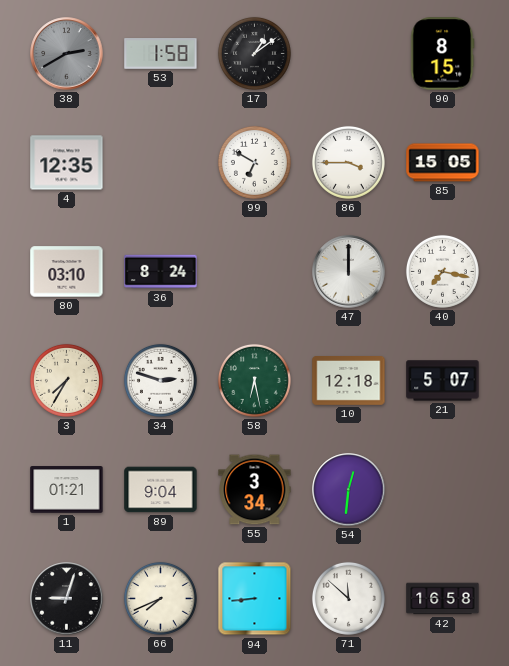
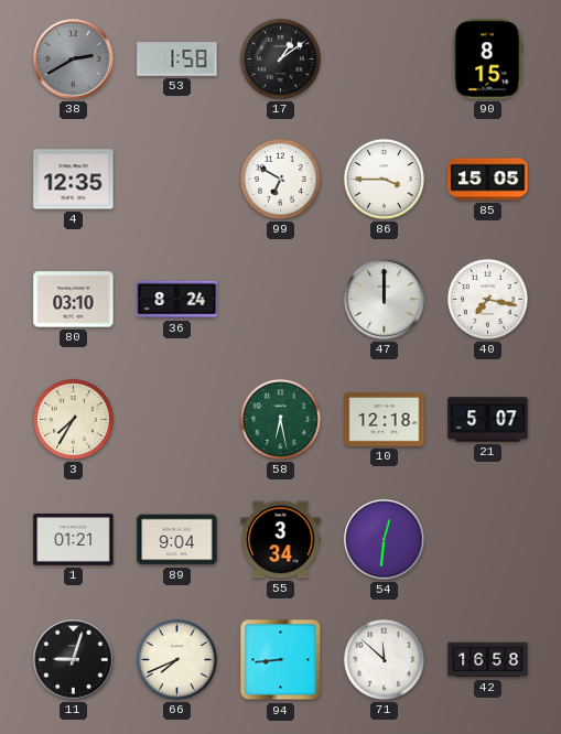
34: 2:48 -> none (160, 380)
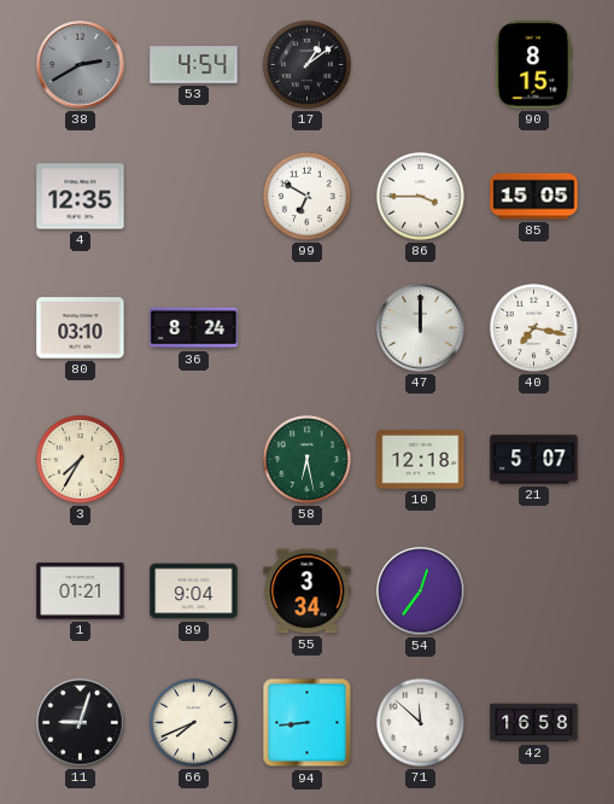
53: 1:58 -> 4:54 (194, 65)
54: 12:31 -> 12:36 (421, 592)
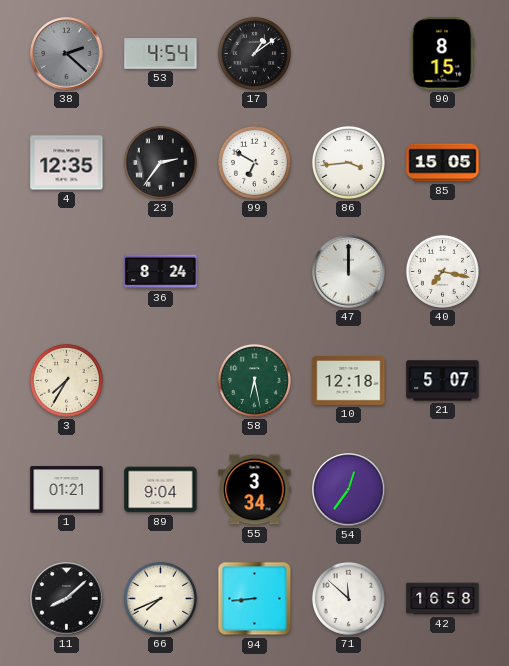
38: 2:40 -> 2:22 (67, 54)
23: none -> 2:36 (160, 162)
86: 3:45 -> 3:44 (348, 162)
80: 03:10 -> none (81, 328)
11: 9:03 -> 8:08 (67, 599)
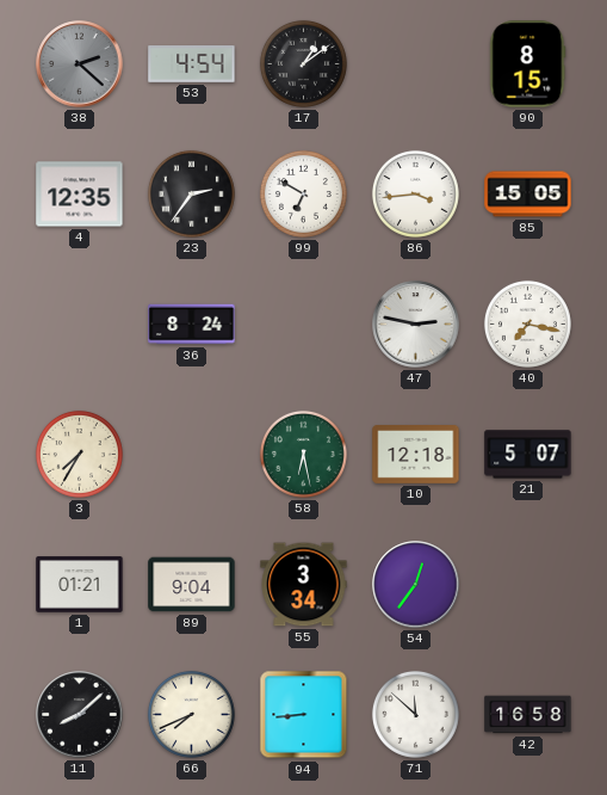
47: 12:00 -> 2:47 (416, 325)
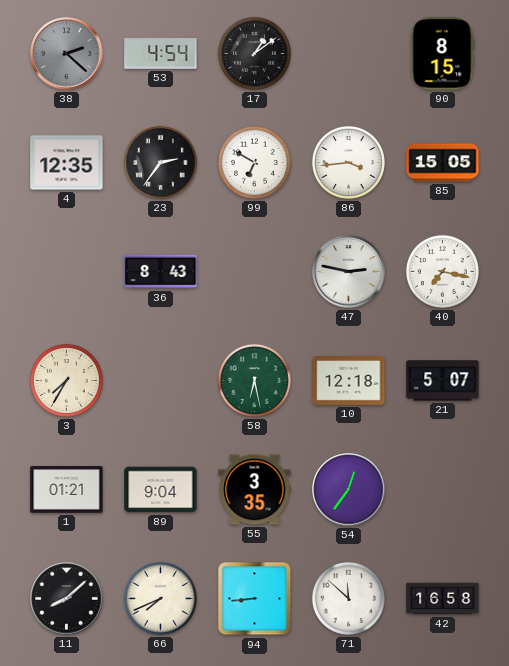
36: 8:24 -> 8:43 (161, 272)
55: 3:34 -> 3:35 (255, 490)
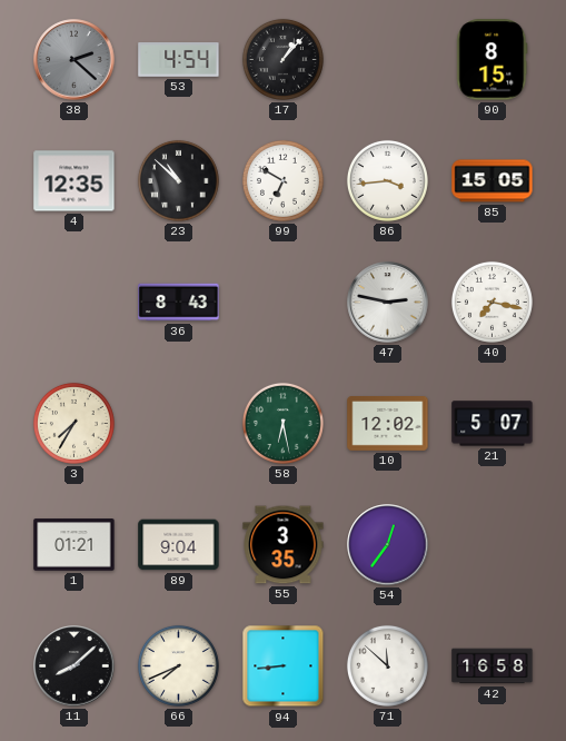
17: 1:09 -> 1:07 (282, 59)
23: 2:36 -> 10:52 (178, 180)
10: 12:18 -> 12:02 (388, 424)
